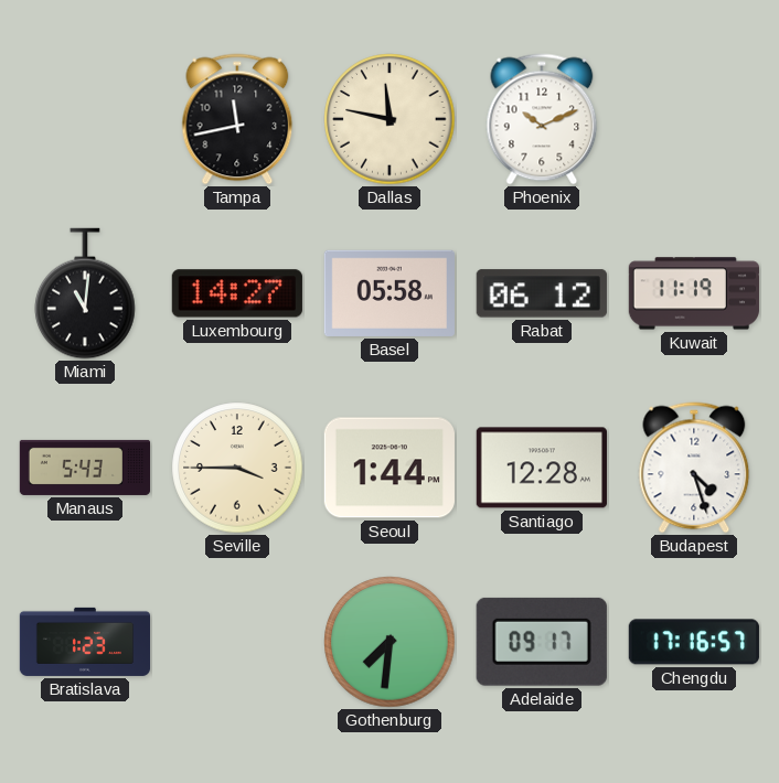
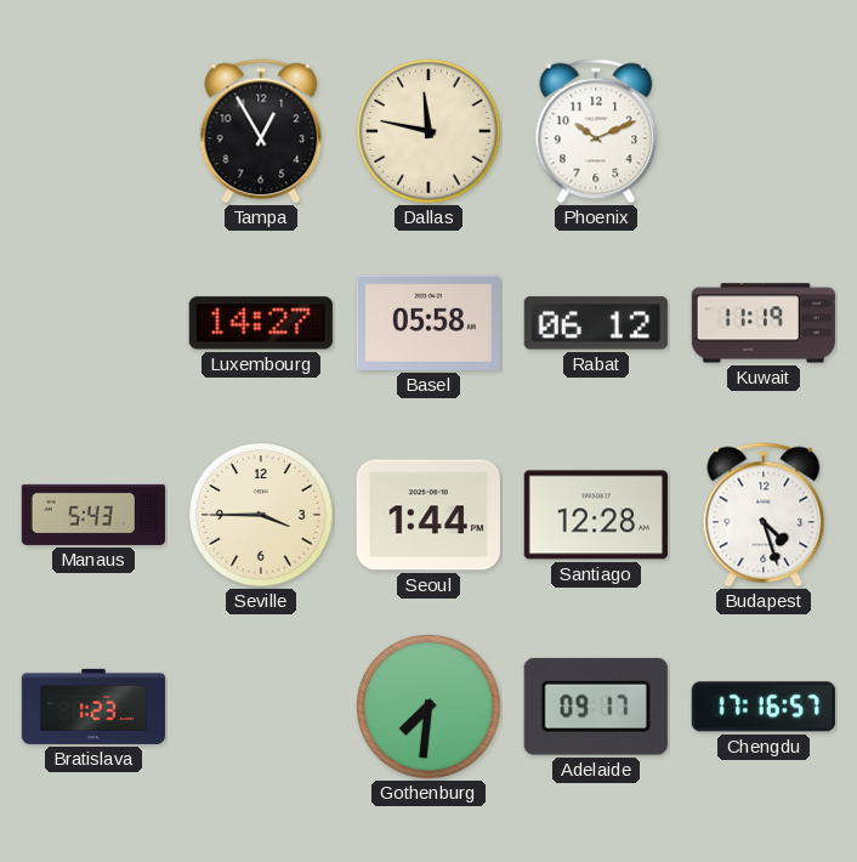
Tampa: 11:43 -> 12:55 (261, 131)
Miami: 11:01 -> none (85, 293)
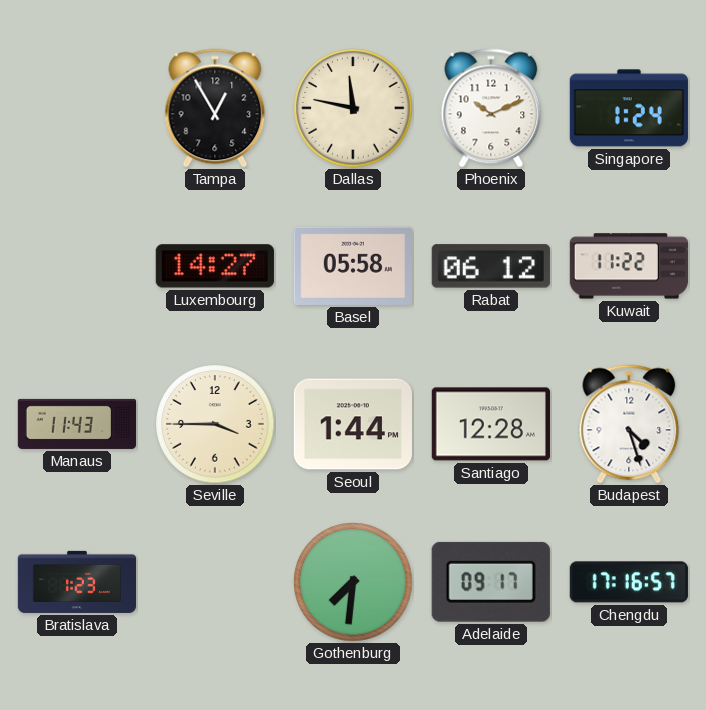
Singapore: none -> 1:24 (629, 108)
Kuwait: 11:19 -> 11:22 (629, 266)
Manaus: 5:43 -> 11:43 (77, 424)
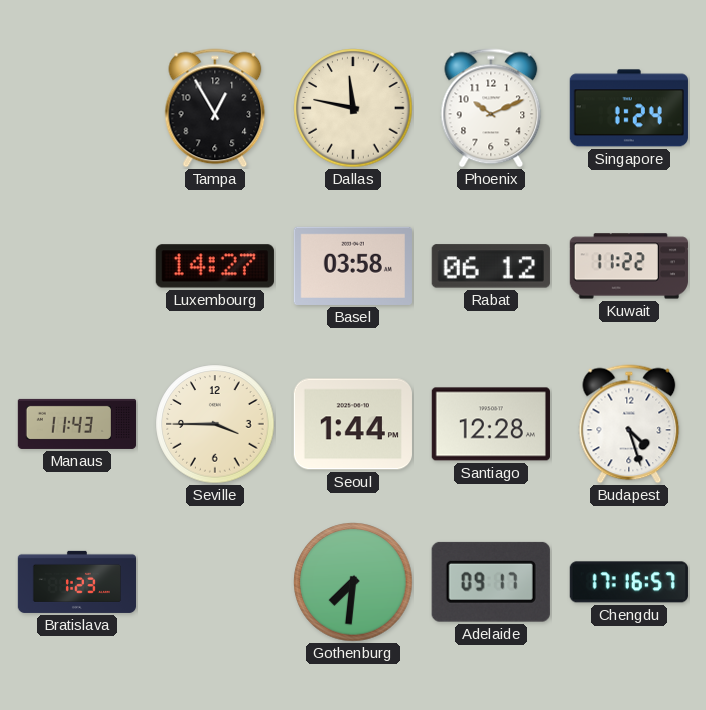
Basel: 05:58 -> 03:58 (353, 266)
